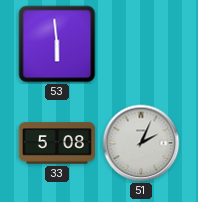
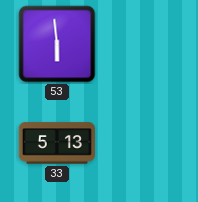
33: 5:08 -> 5:13 (57, 143)
51: 2:04 -> none (141, 143)
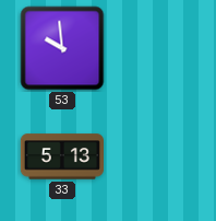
53: 5:59 -> 9:59 (62, 48)
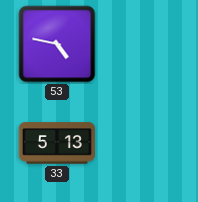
53: 9:59 -> 4:47 (57, 44)
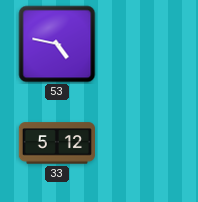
33: 5:13 -> 5:12 (57, 143)
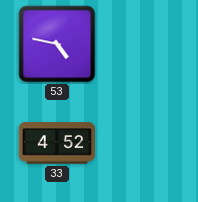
33: 5:12 -> 4:52 (57, 143)
